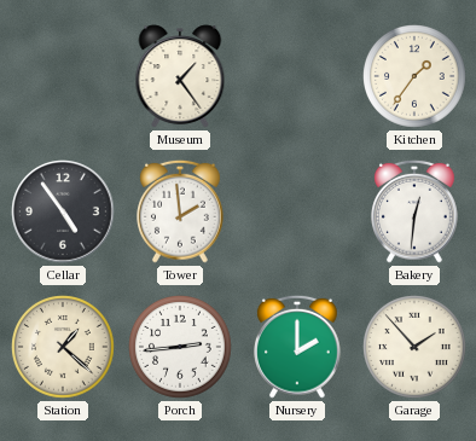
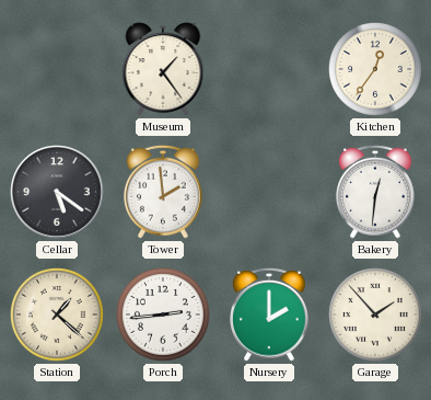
Kitchen: 1:36 -> 12:36 (376, 70)
Cellar: 4:54 -> 5:21 (57, 192)
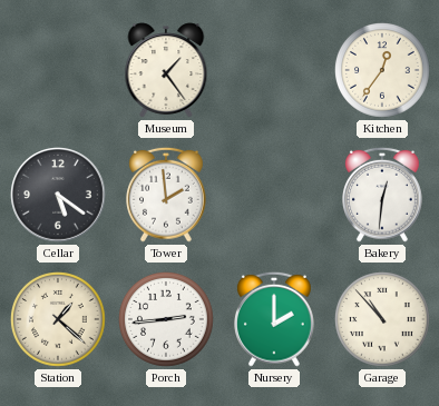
Garage: 1:53 -> 10:53 (383, 320)
